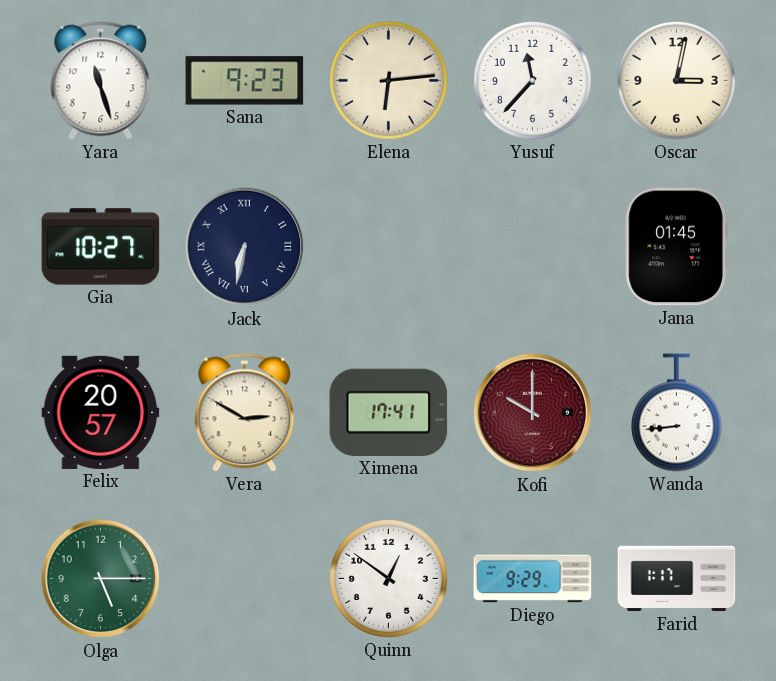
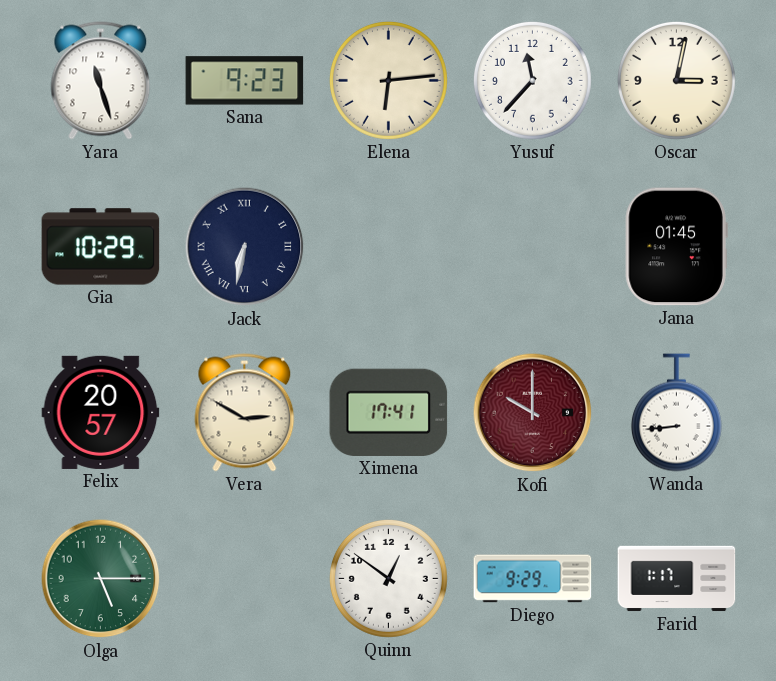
Gia: 10:27 -> 10:29 (101, 247)
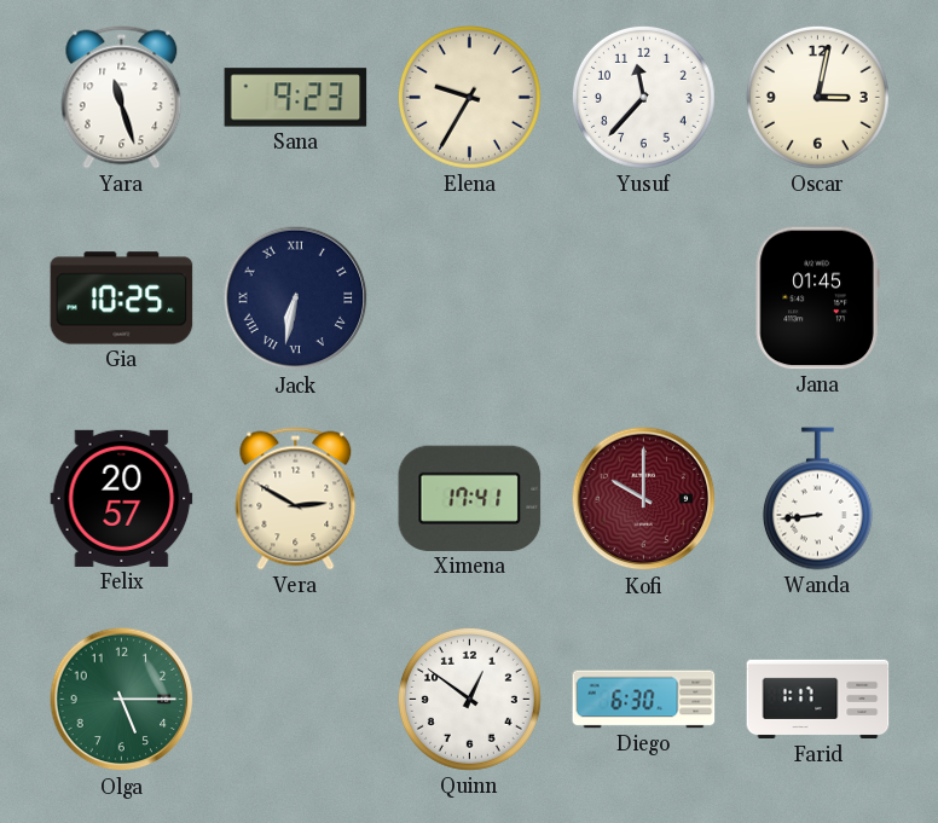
Elena: 6:14 -> 9:35 (469, 97)
Gia: 10:29 -> 10:25 (122, 299)
Diego: 9:29 -> 6:30 (644, 700)
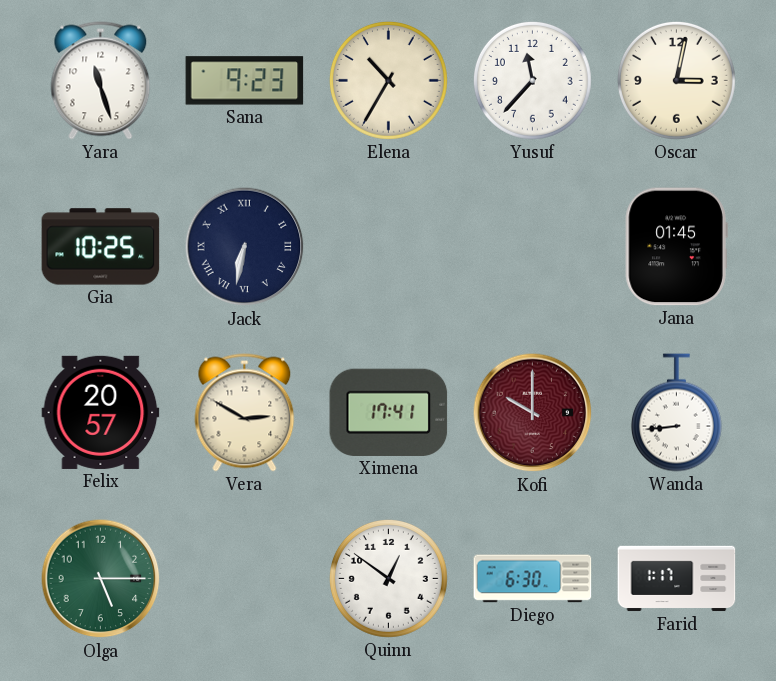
Elena: 9:35 -> 10:35 (388, 80)
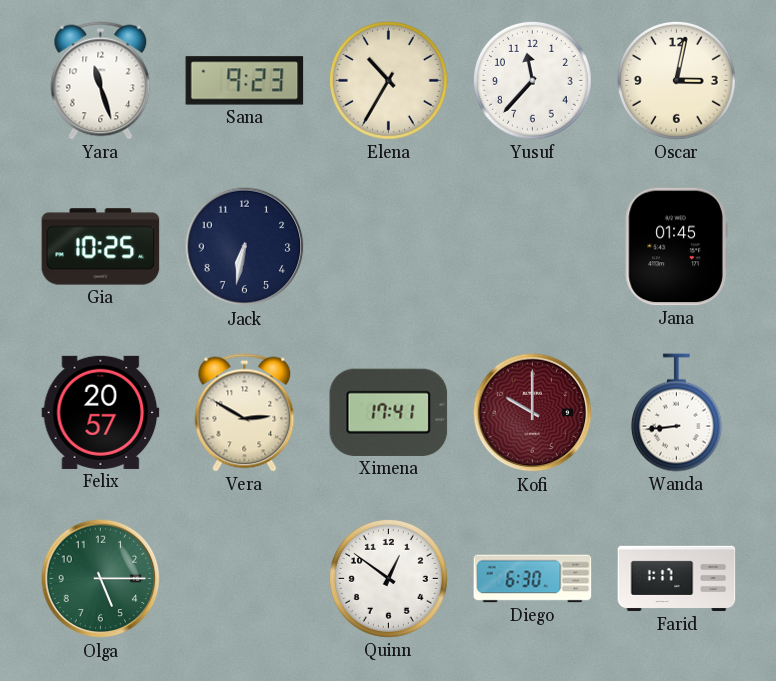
Jack numerals: Roman -> Arabic (245, 247)
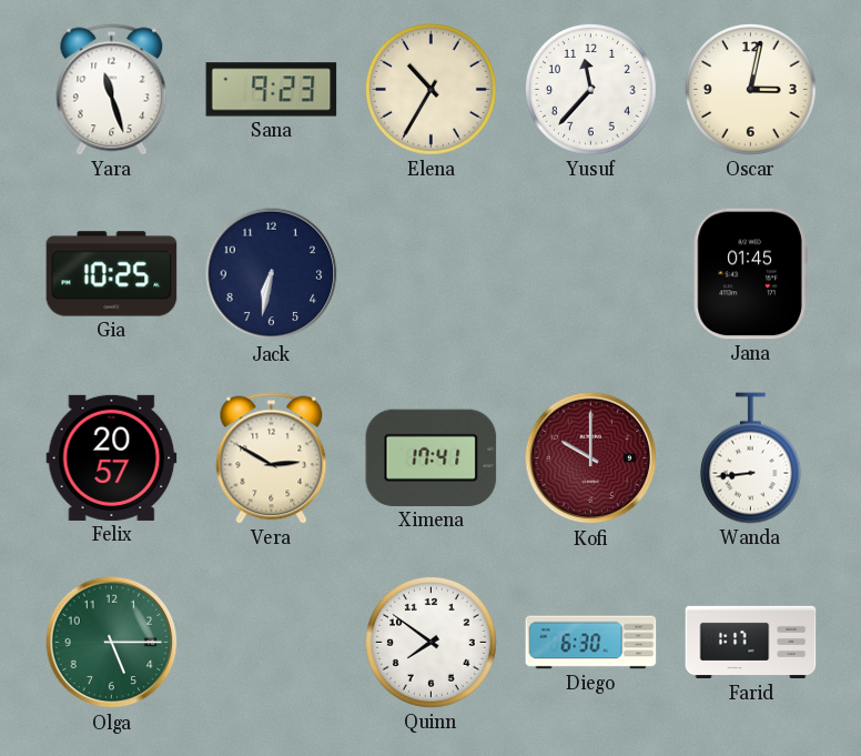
Quinn: 12:51 -> 7:51 (430, 642)
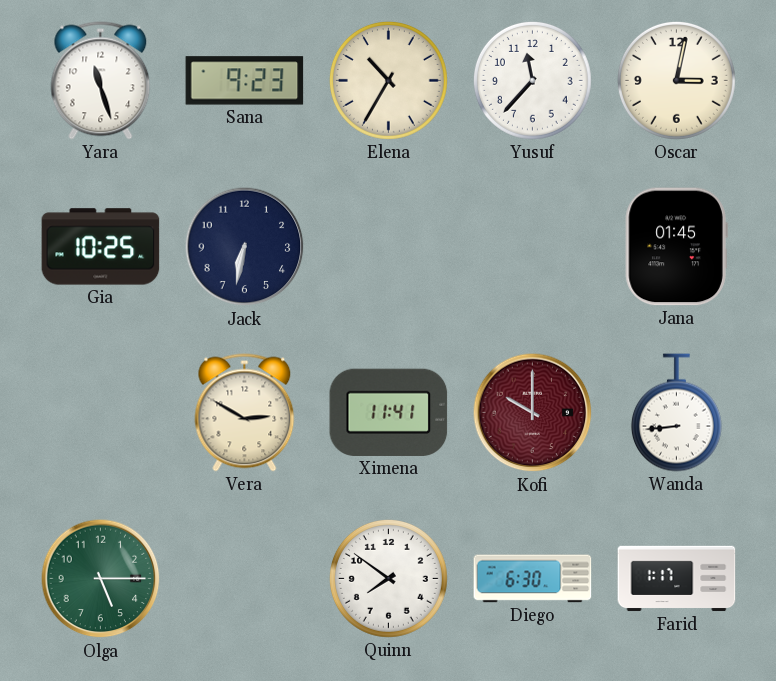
Felix: 20:57 -> none (112, 457)
Ximena: 17:41 -> 11:41 (389, 412)
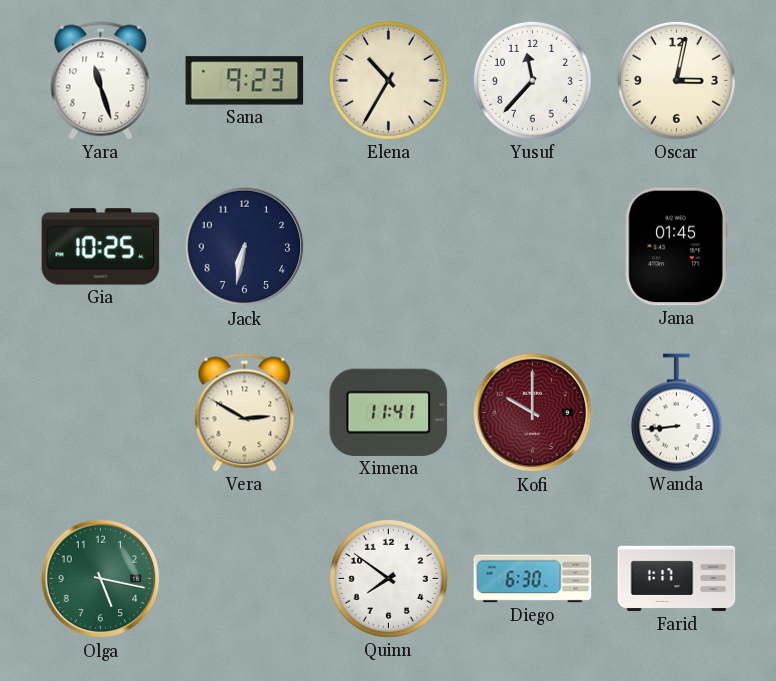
Olga: 5:15 -> 5:17 (101, 579)
